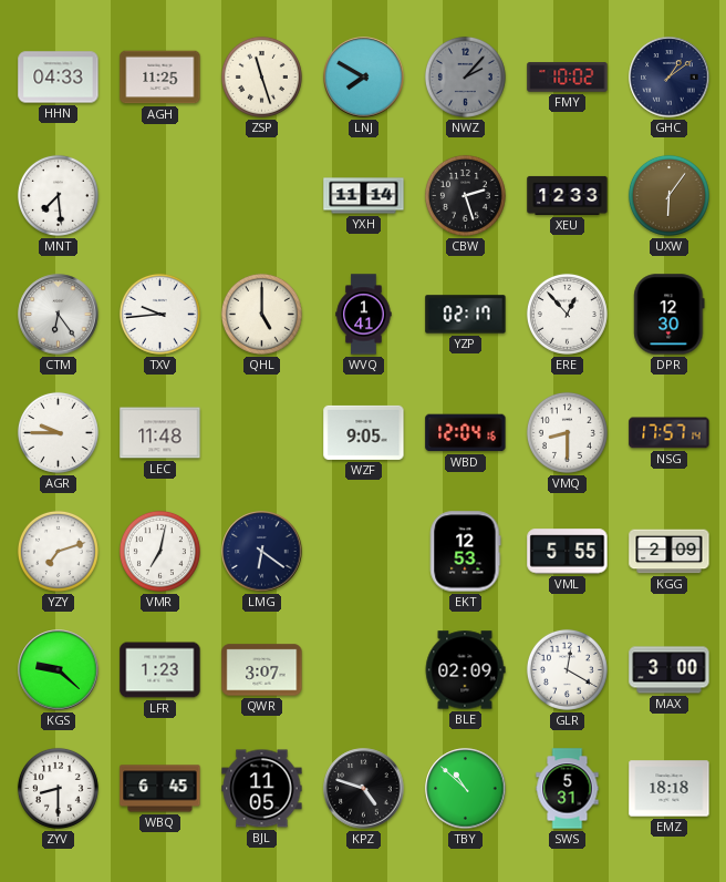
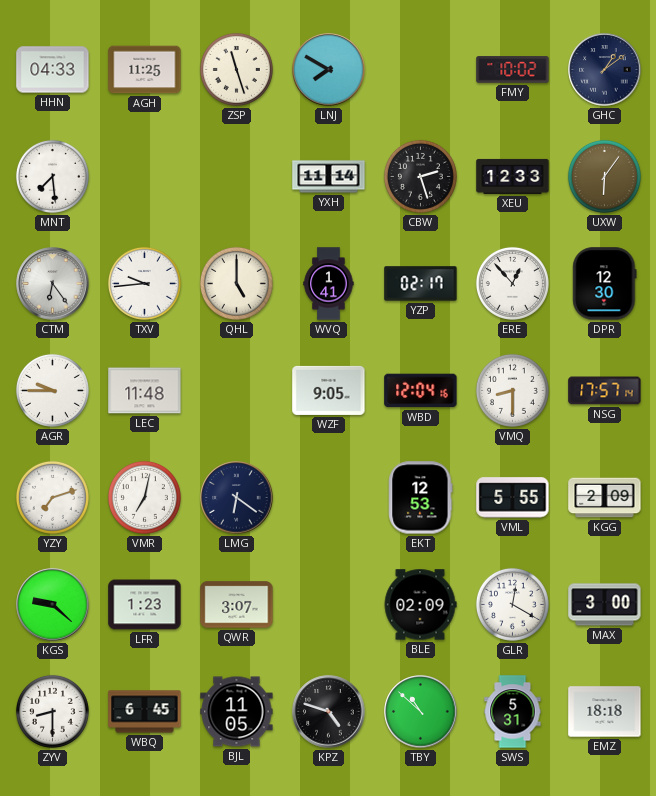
NWZ: 2:07 -> none (465, 76)
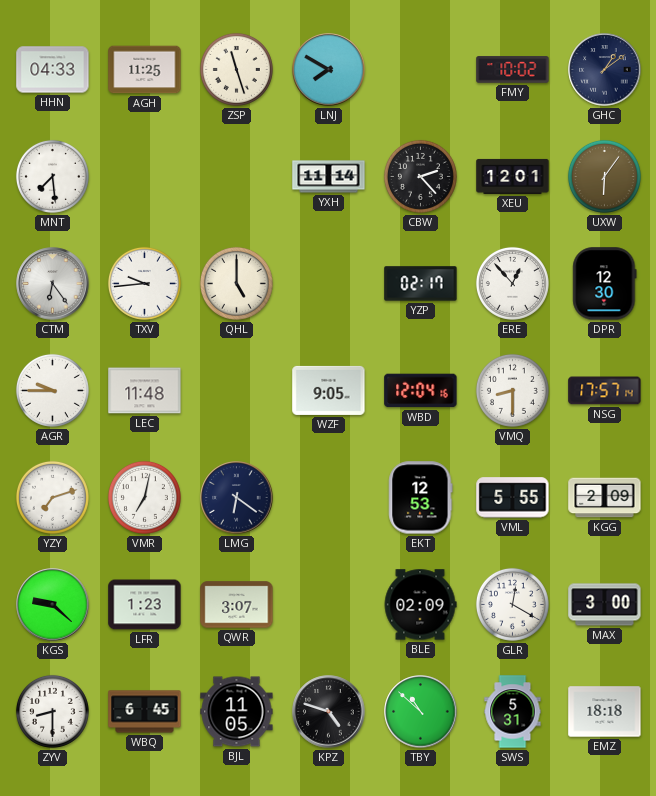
CBW: 2:27 -> 2:23 (420, 176)
XEU: 12:33 -> 12:01 (513, 176)
WVQ: 1:41 -> none (329, 284)
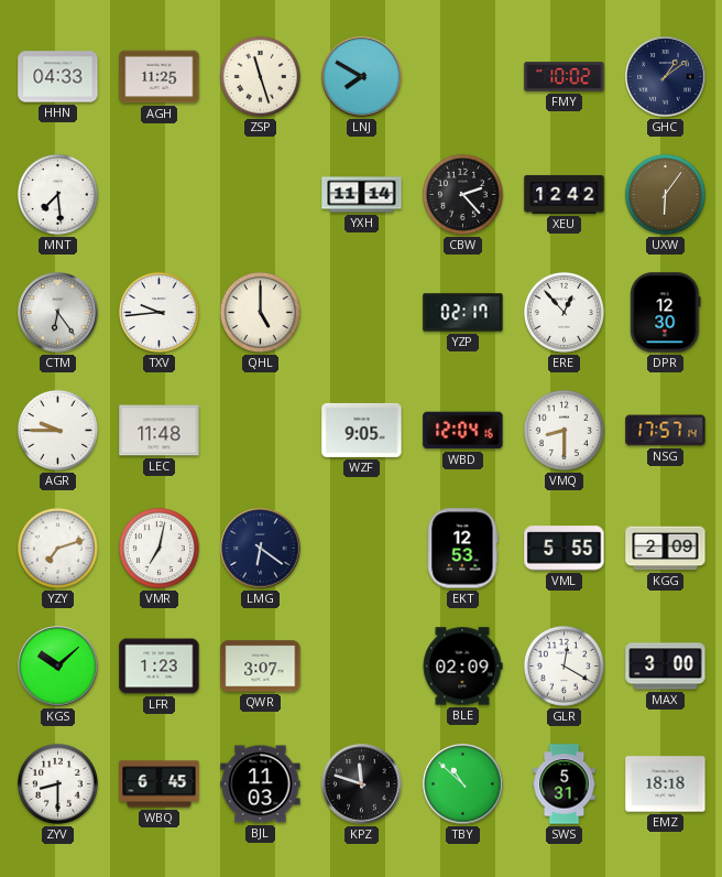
XEU: 12:01 -> 12:42 (565, 194)
KGS: 9:22 -> 10:08 (58, 667)
BJL: 11:05 -> 11:03 (261, 784)
KPZ: 4:48 -> 11:48 (362, 784)
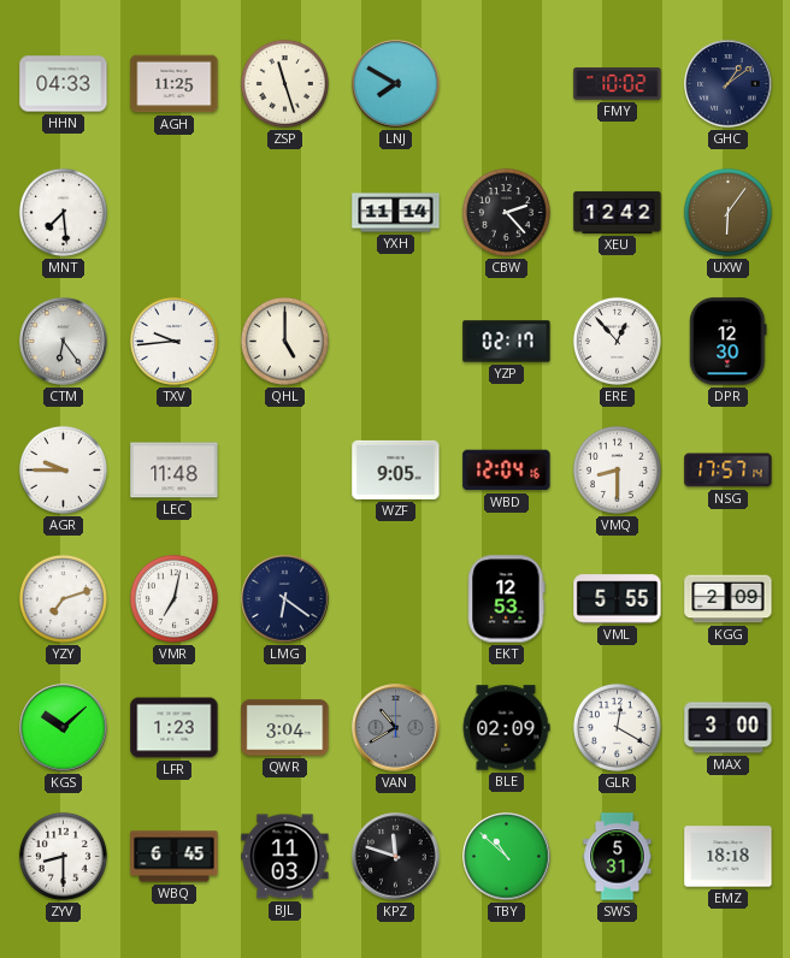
QWR: 3:07 -> 3:04 (285, 728)
VAN: none -> 10:40 (396, 728)
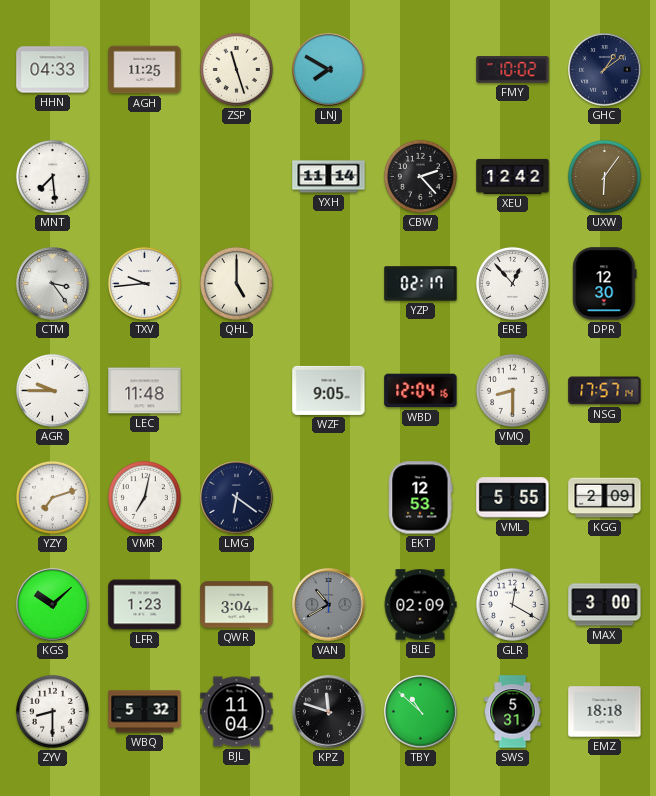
CTM: 6:24 -> 3:24 (53, 284)
WBQ: 6:45 -> 5:32 (145, 712)
BJL: 11:03 -> 11:04 (237, 712)
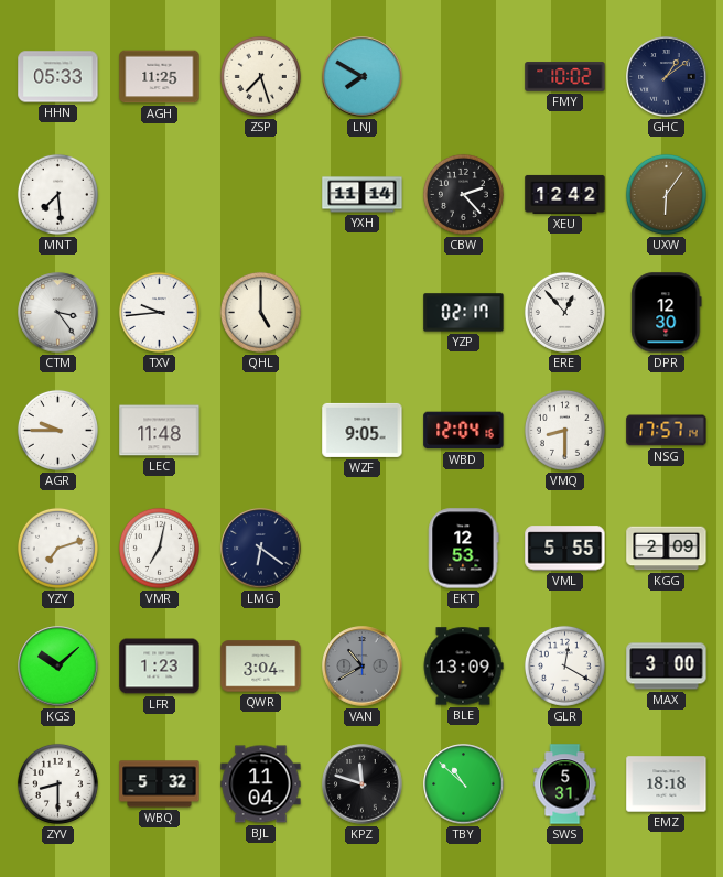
HHN: 04:33 -> 05:33 (58, 77)
ZSP: 11:27 -> 7:27 (260, 76)
BLE: 02:09 -> 13:09 (463, 667)
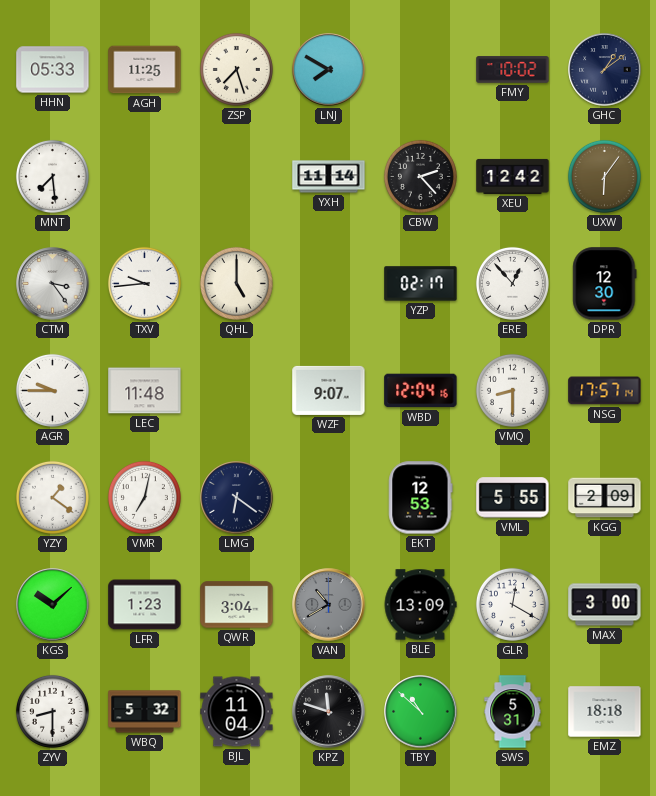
WZF: 9:05 -> 9:07 (329, 390)
YZY: 7:12 -> 1:21 (52, 497)
